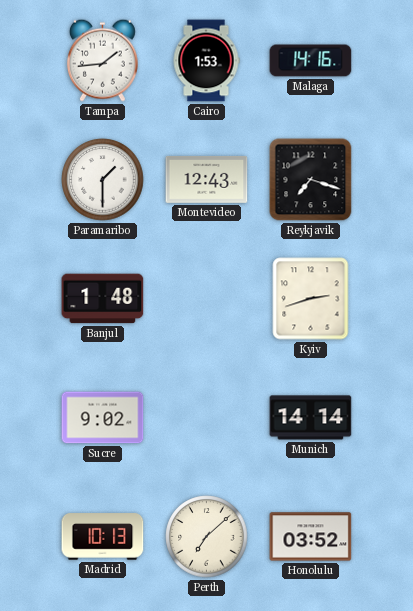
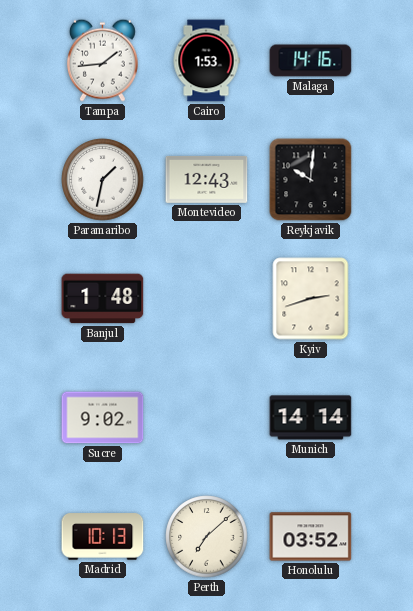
Paramaribo: 1:30 -> 1:32 (103, 180)
Reykjavik: 7:18 -> 10:01 (311, 180)
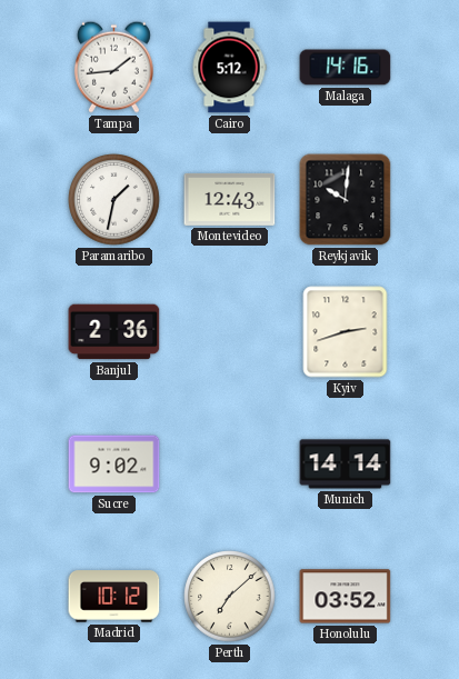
Cairo: 1:53 -> 5:12 (229, 68)
Banjul: 1:48 -> 2:36 (114, 332)
Madrid: 10:13 -> 10:12 (114, 597)
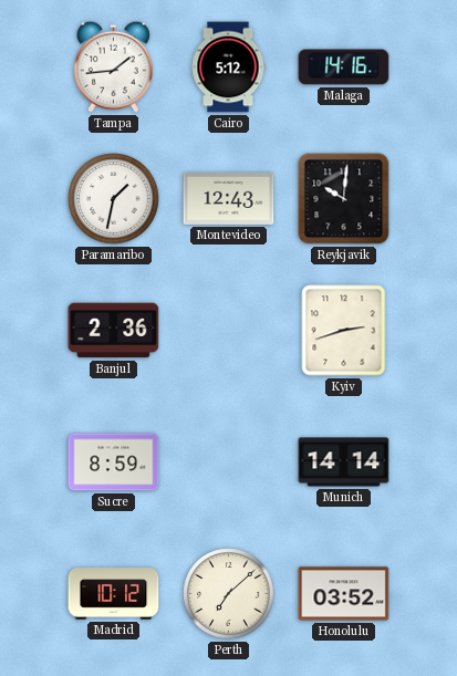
Sucre: 9:02 -> 8:59 (114, 462)
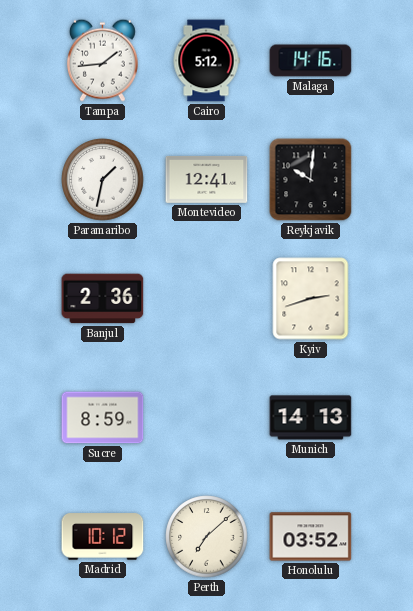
Montevideo: 12:43 -> 12:41 (207, 179)
Munich: 14:14 -> 14:13 (311, 418)
